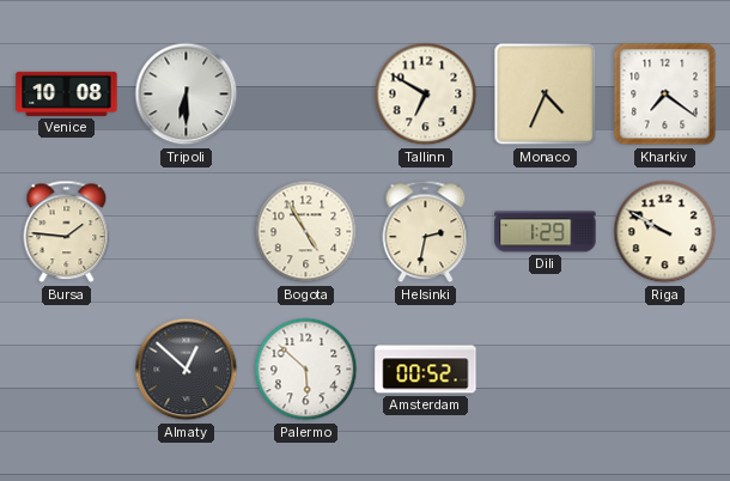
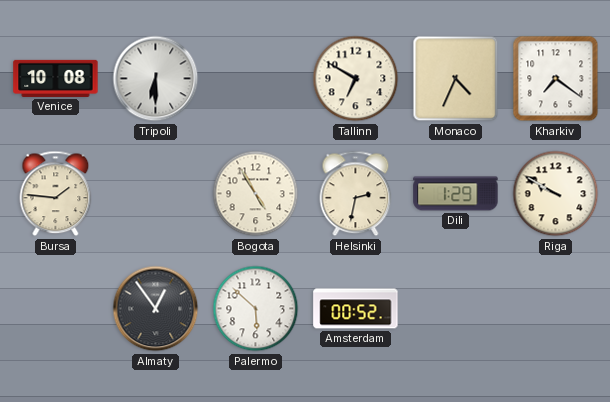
Almaty: 12:52 -> 12:54 (156, 309)
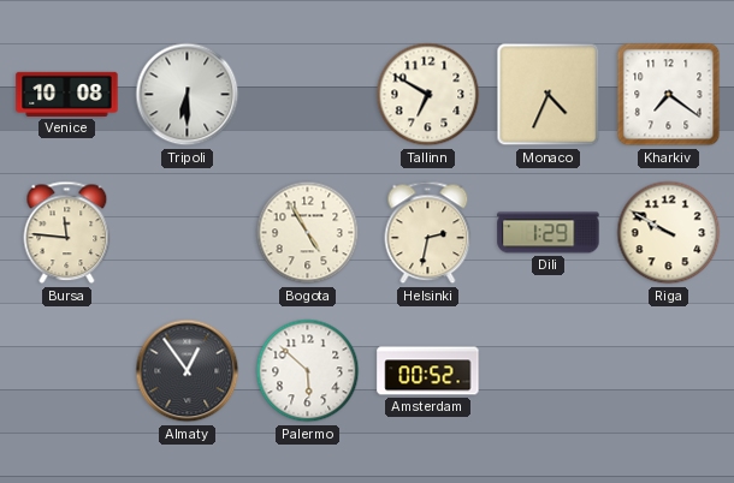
Bursa: 1:46 -> 11:46 (67, 233)
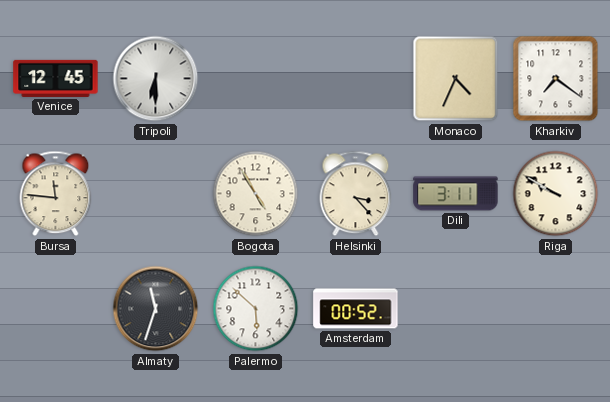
Venice: 10:08 -> 12:45 (56, 78)
Tallinn: 6:50 -> none (428, 95)
Helsinki: 2:32 -> 3:23 (356, 194)
Dili: 1:29 -> 3:11 (456, 194)
Almaty: 12:54 -> 11:33 (156, 309)
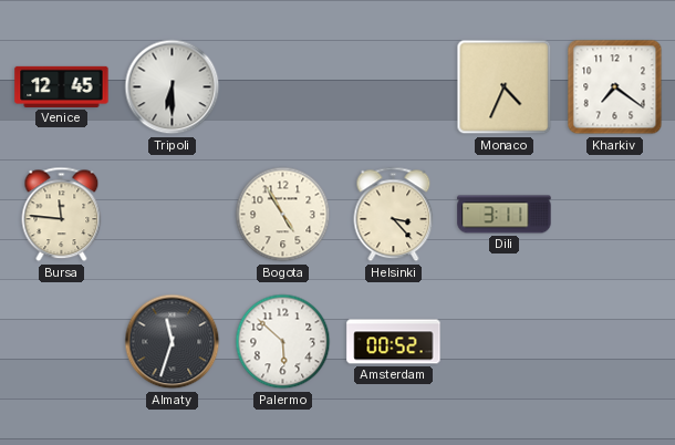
Riga: 9:50 -> none (556, 194)
